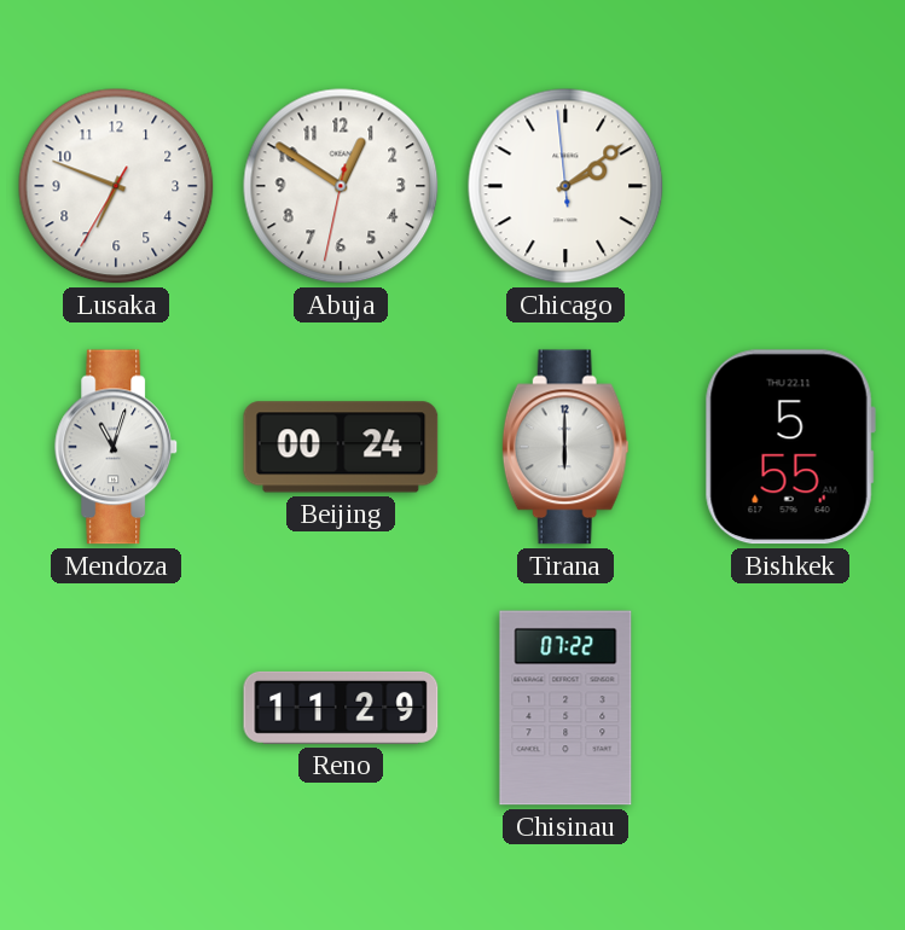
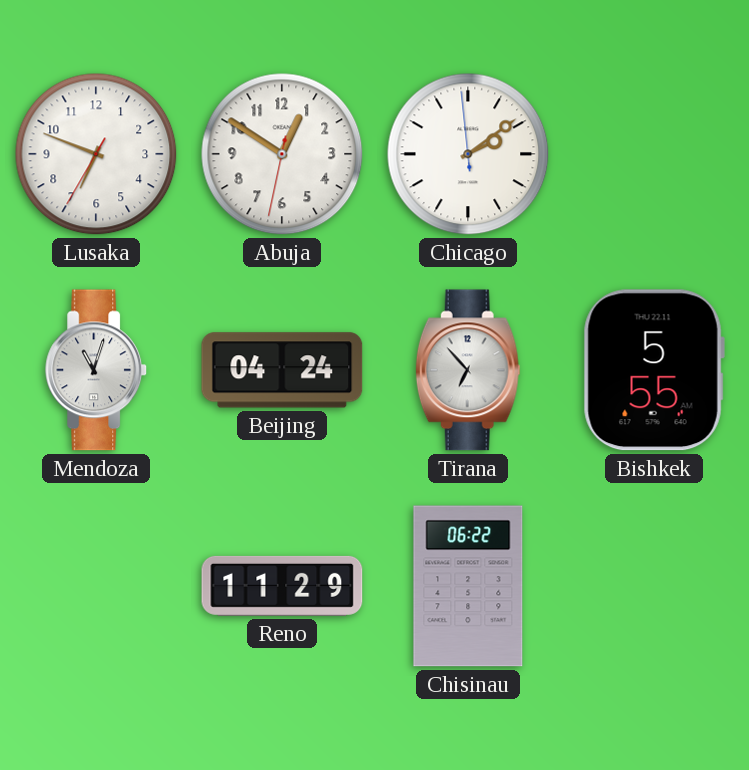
Beijing: 00:24 -> 04:24 (282, 370)
Tirana: 6:00 -> 6:53 (468, 370)
Chisinau: 07:22 -> 06:22 (468, 586)
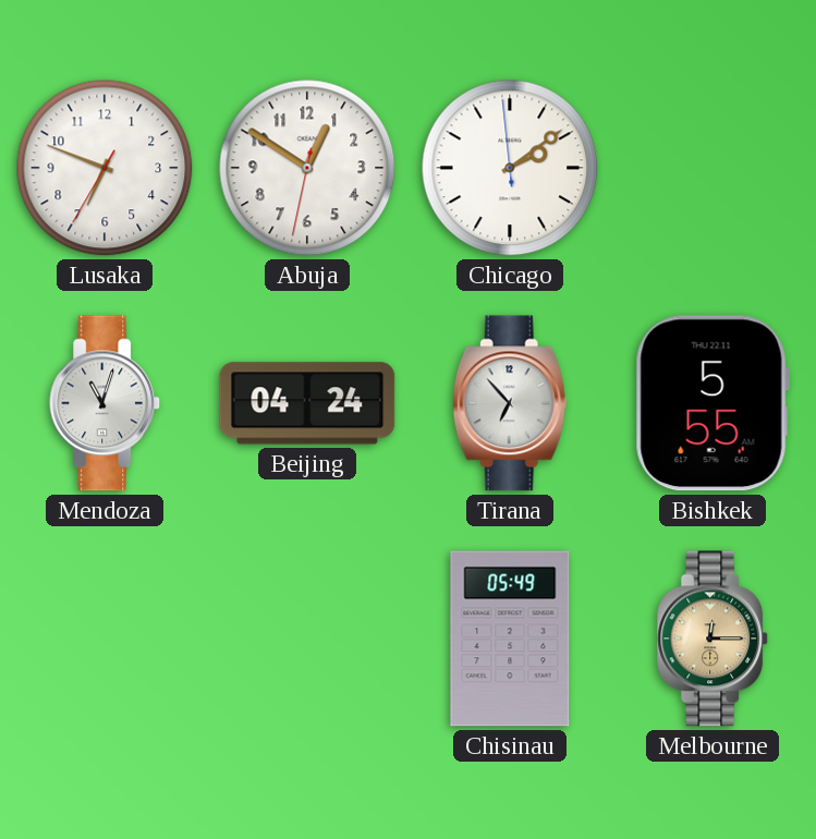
Reno: 11:29 -> none (282, 586)
Chisinau: 06:22 -> 05:49 (510, 639)
Melbourne: none -> 12:15 (714, 639)
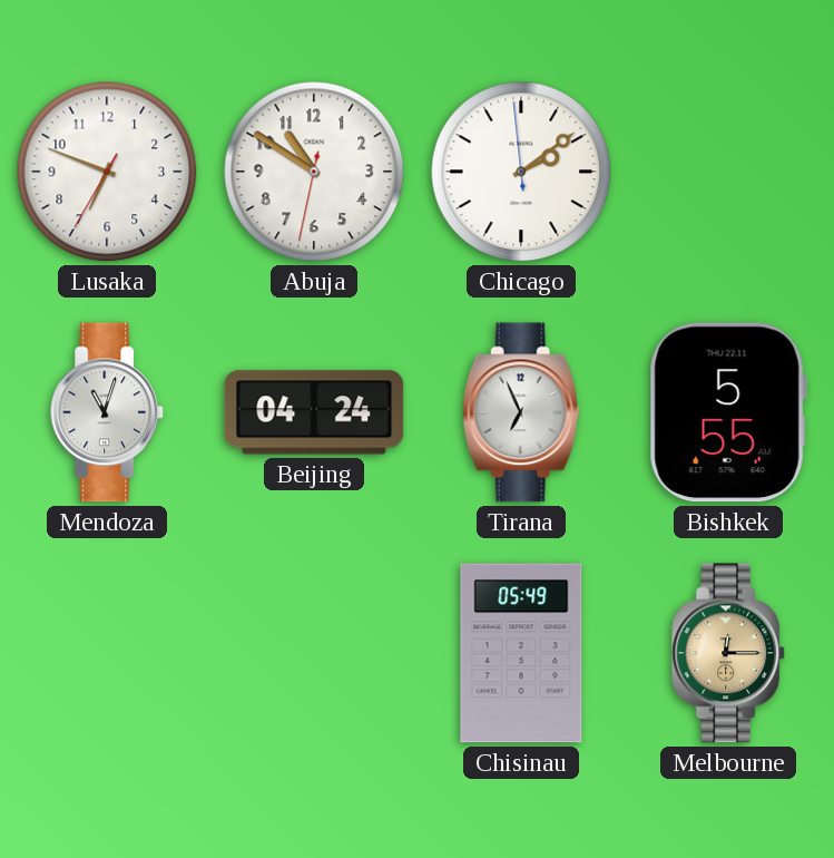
Abuja: 12:50 -> 10:50 (314, 172)
Tirana: 6:53 -> 6:56 (521, 412)
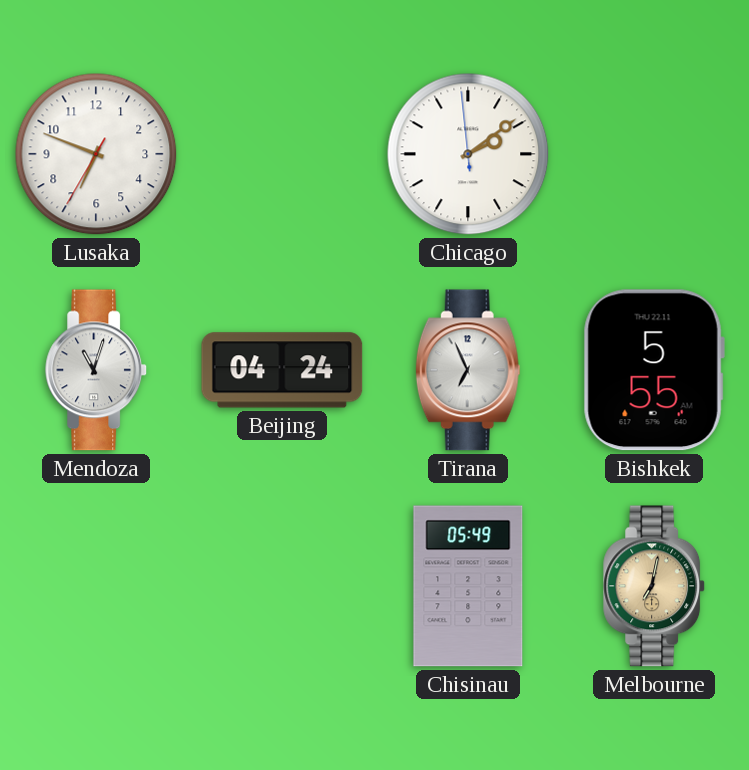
Abuja: 10:50 -> none (314, 172)
Melbourne: 12:15 -> 7:02 (655, 586)
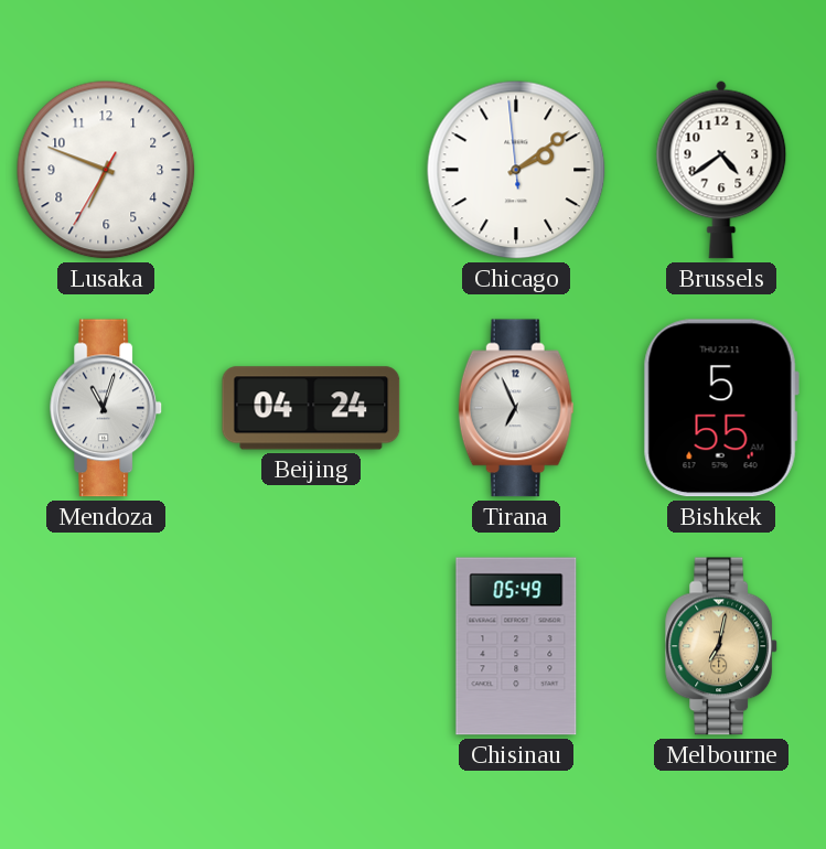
Brussels: none -> 4:39 (721, 170)
